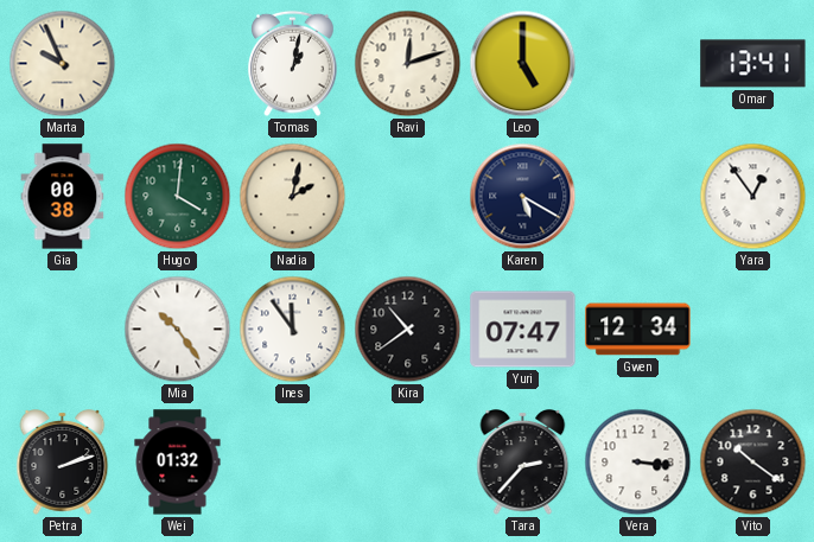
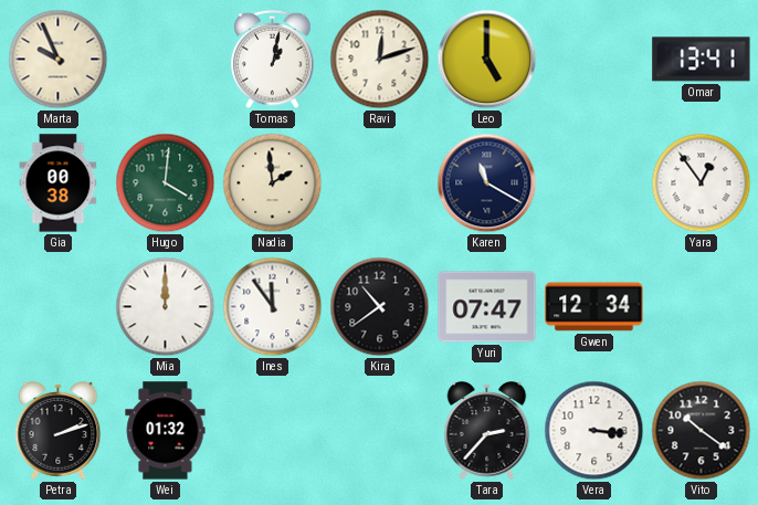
Nadia: 2:02 -> 1:59 (273, 183)
Karen: 5:20 -> 11:20 (487, 183)
Mia: 10:24 -> 12:00 (166, 307)
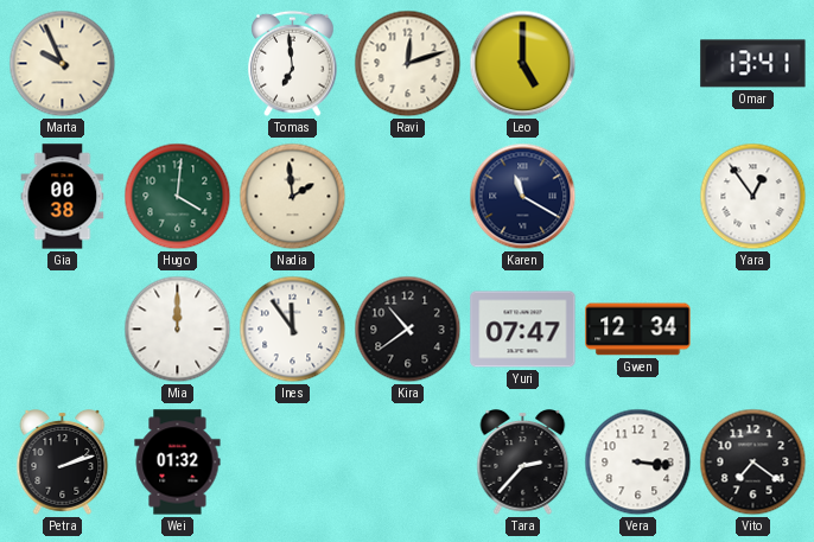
Tomas: 1:02 -> 6:59 (293, 64)
Vito: 10:21 -> 7:21 (753, 463)
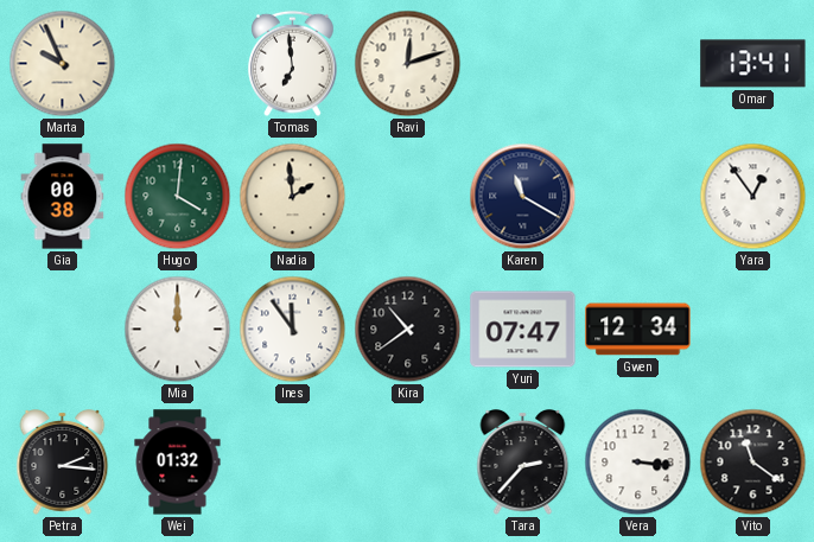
Leo: 5:00 -> none (523, 64)
Petra: 2:12 -> 2:16 (63, 463)
Vito: 7:21 -> 11:21 (753, 463)
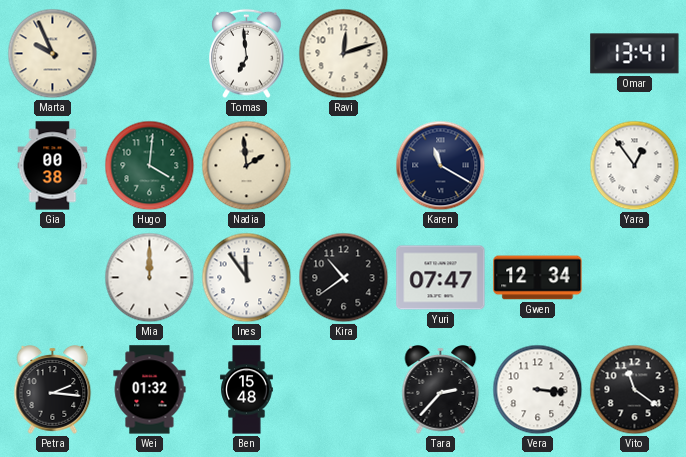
Ben: none -> 15:48 (247, 390)
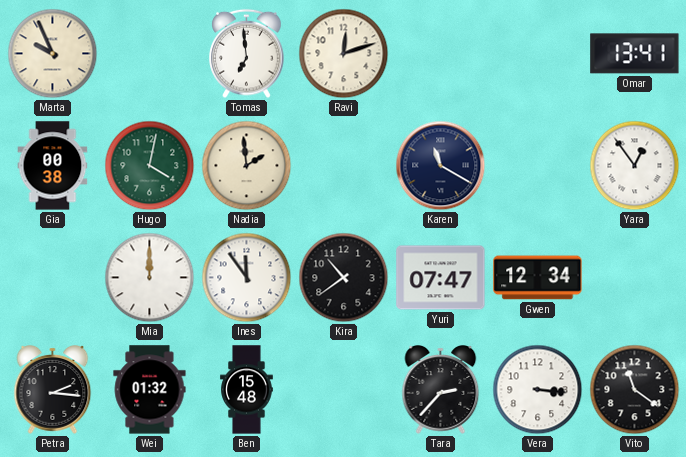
Hugo: 4:01 -> 4:02 (150, 166)
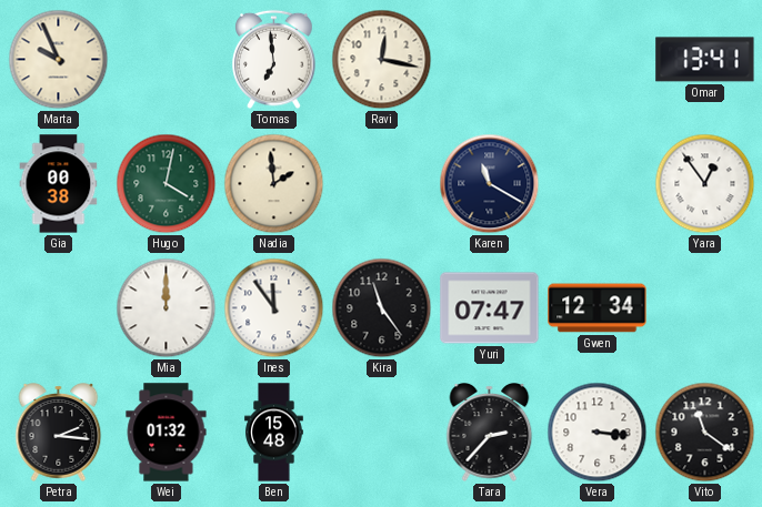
Ravi: 12:12 -> 12:17 (382, 60)
Kira: 10:39 -> 11:24 (382, 308)
